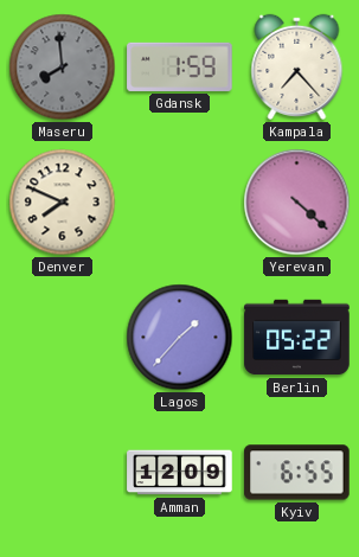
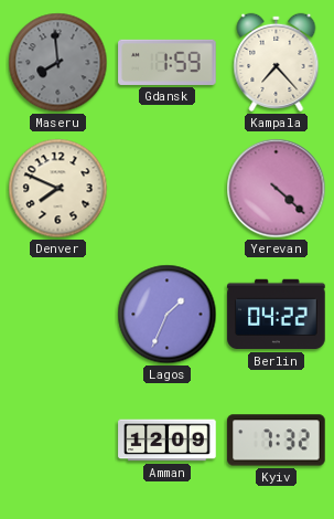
Lagos: 1:37 -> 1:34 (168, 315)
Berlin: 05:22 -> 04:22 (277, 315)
Kyiv: 6:55 -> 7:32 (277, 441)
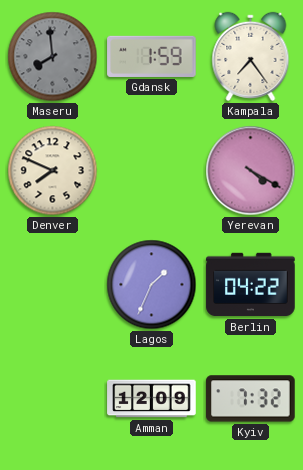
Kampala: 7:23 -> 7:24 (251, 56)
Yerevan: 4:22 -> 4:20 (251, 171)
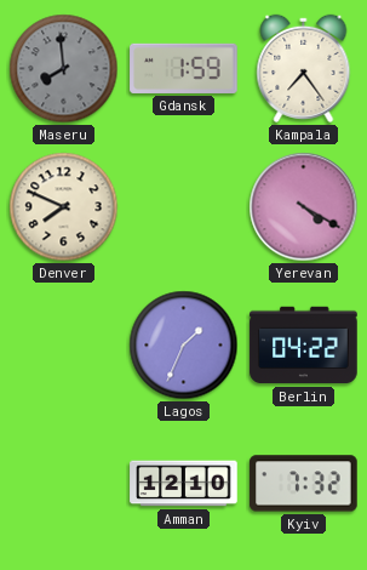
Amman: 12:09 -> 12:10 (184, 484)
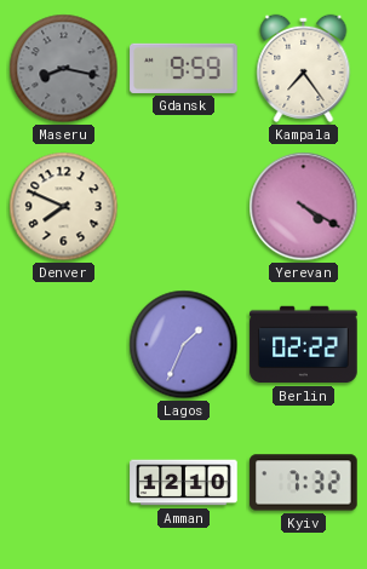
Maseru: 7:59 -> 8:17 (64, 69)
Gdansk: 1:59 -> 9:59 (184, 68)
Berlin: 04:22 -> 02:22 (304, 345)
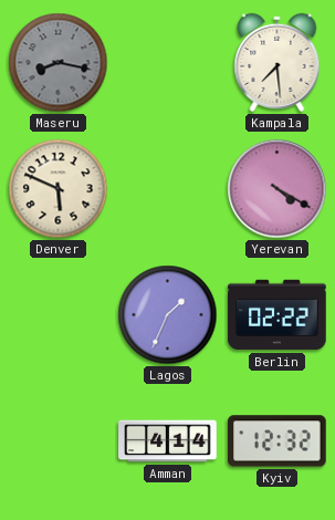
Gdansk: 9:59 -> none (184, 68)
Kampala: 7:24 -> 7:29 (278, 62)
Denver: 7:49 -> 5:49 (59, 189)
Amman: 12:10 -> 4:14 (168, 441)
Kyiv: 7:32 -> 12:32 (278, 441)
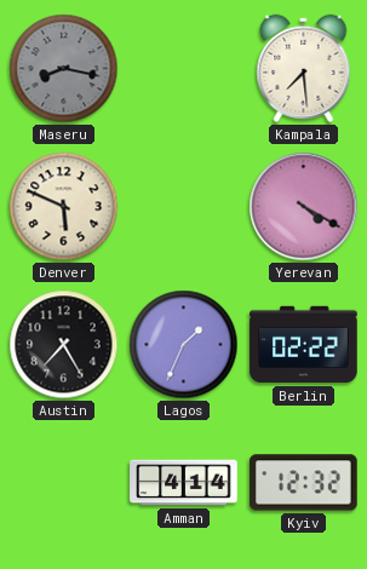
Austin: none -> 7:25 (64, 345)
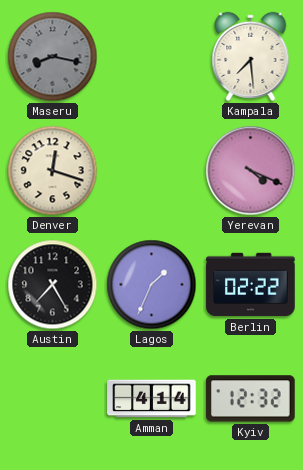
Denver: 5:49 -> 12:18 (53, 171)
Yerevan: 4:20 -> 4:19 (251, 171)
